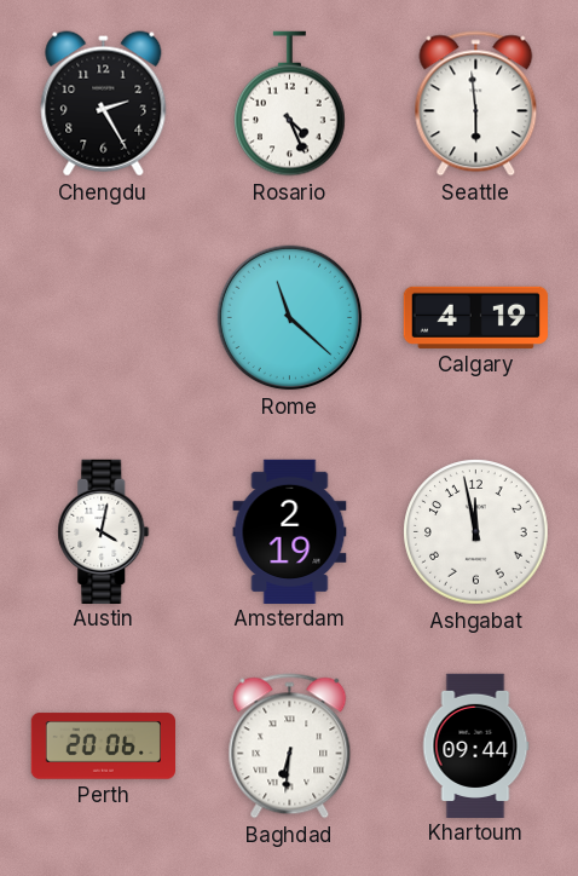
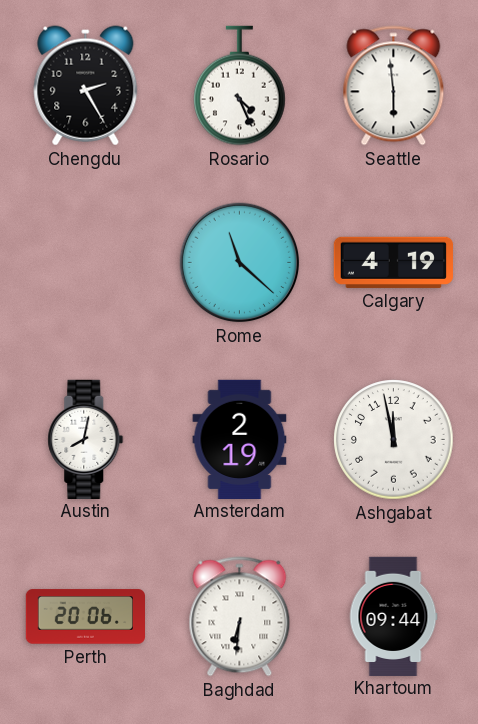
Austin: 4:02 -> 8:02 (86, 439)
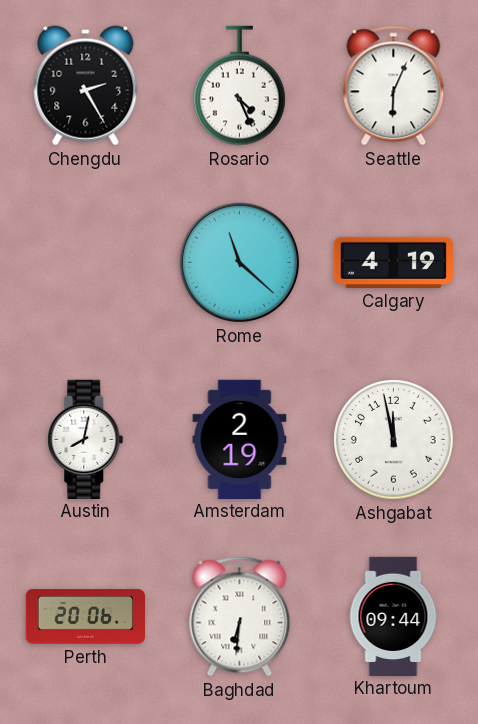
Seattle: 5:59 -> 6:04 (394, 86)
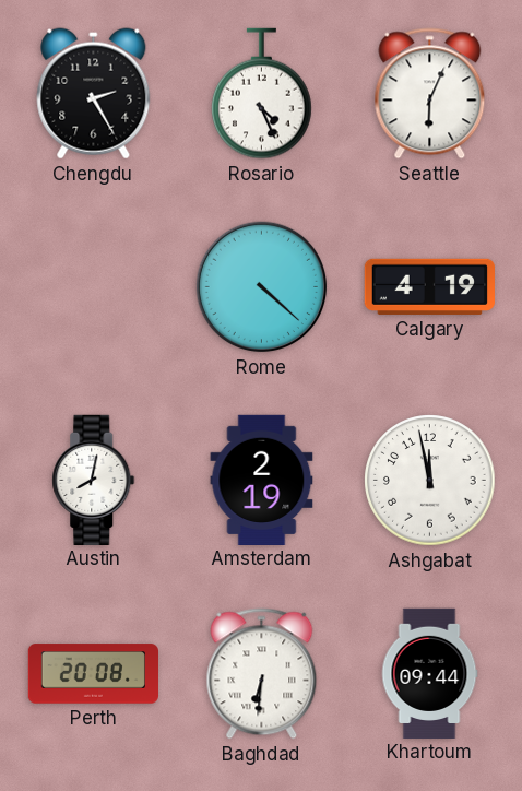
Rome: 11:22 -> 4:22 (262, 287)
Perth: 20:06 -> 20:08 (93, 674)
